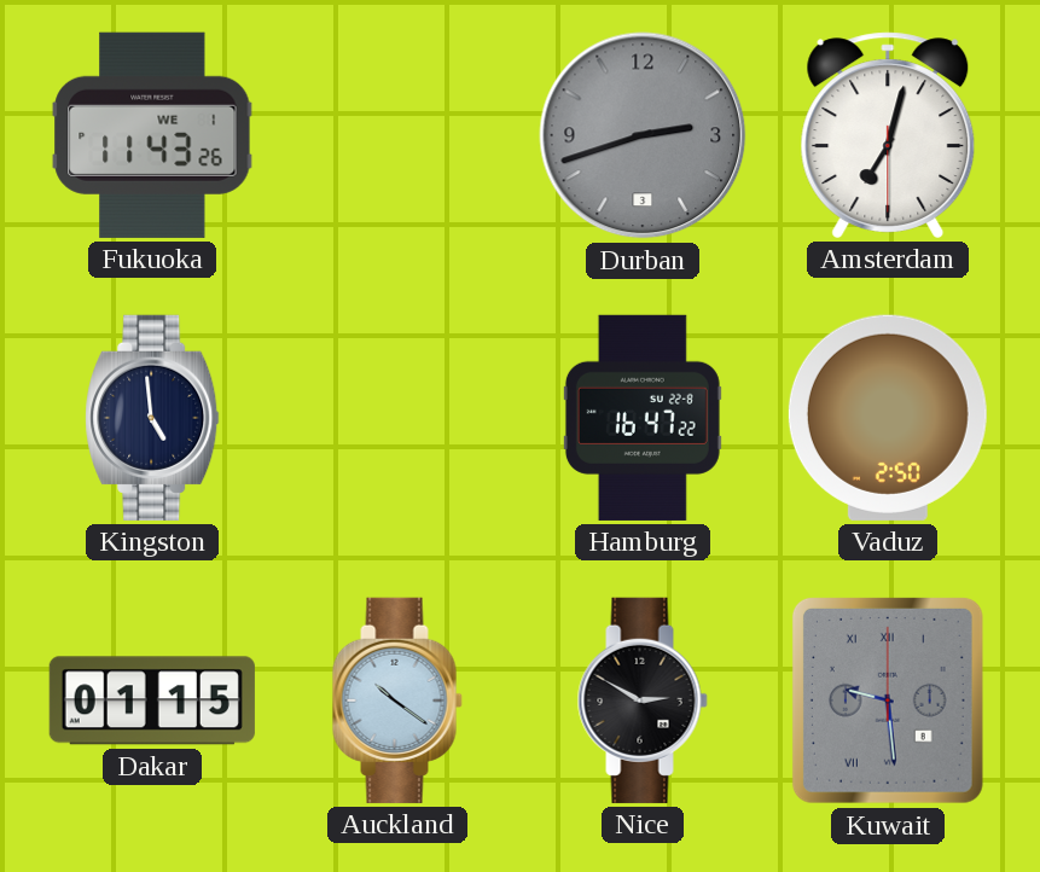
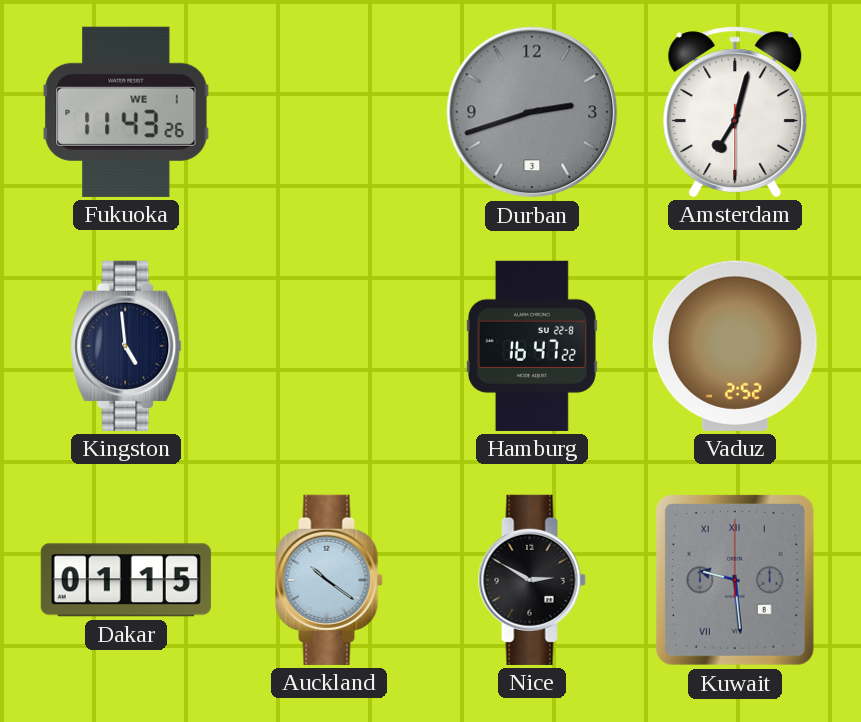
Vaduz: 2:50 -> 2:52 (735, 346)
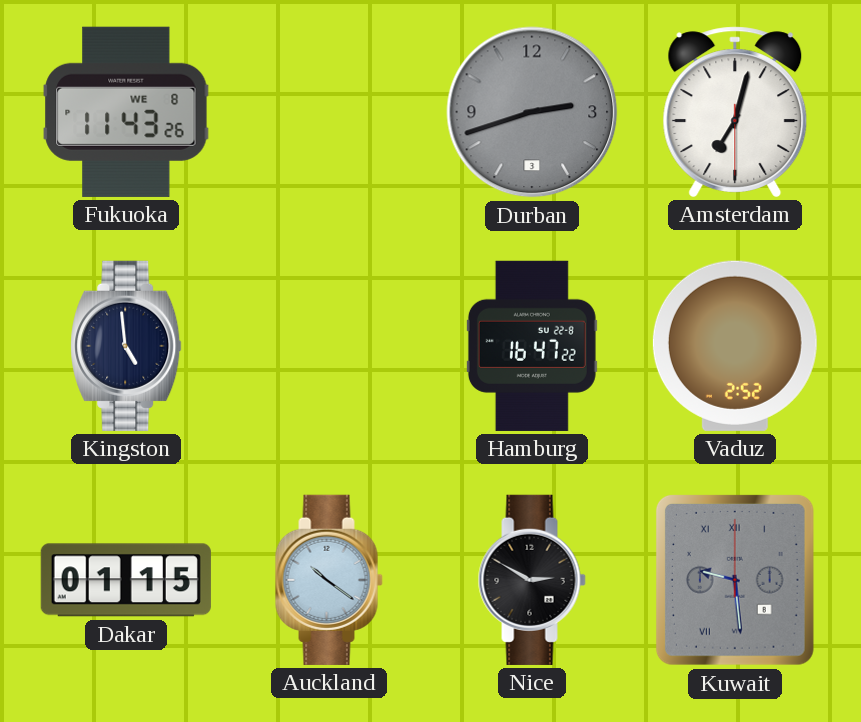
Fukuoka date: WE 1 -> WE 8 (126, 112)
